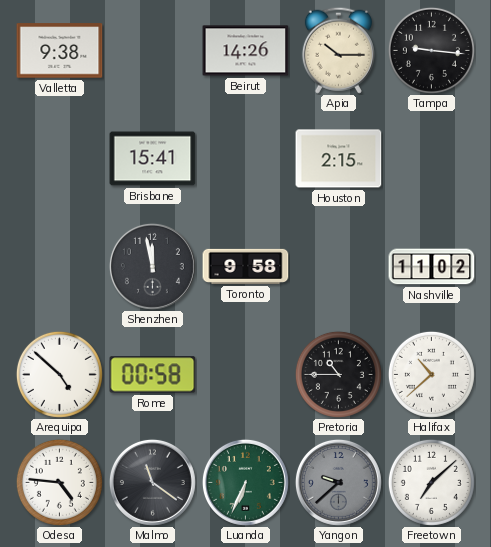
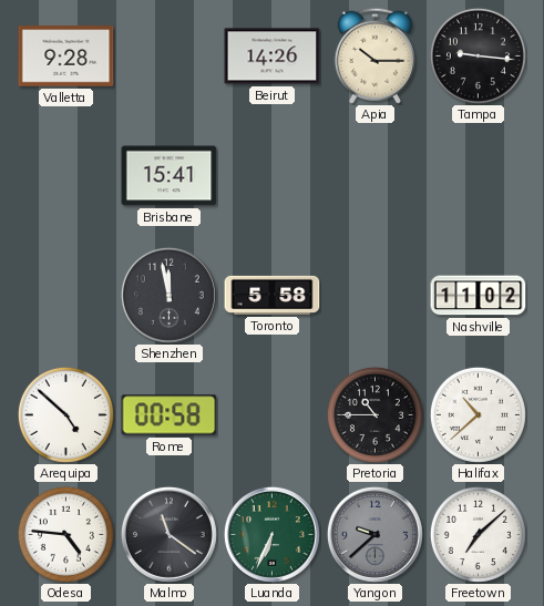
Valletta: 9:38 -> 9:28 (66, 57)
Houston: 2:15 -> none (339, 159)
Toronto: 9:58 -> 5:58 (273, 295)
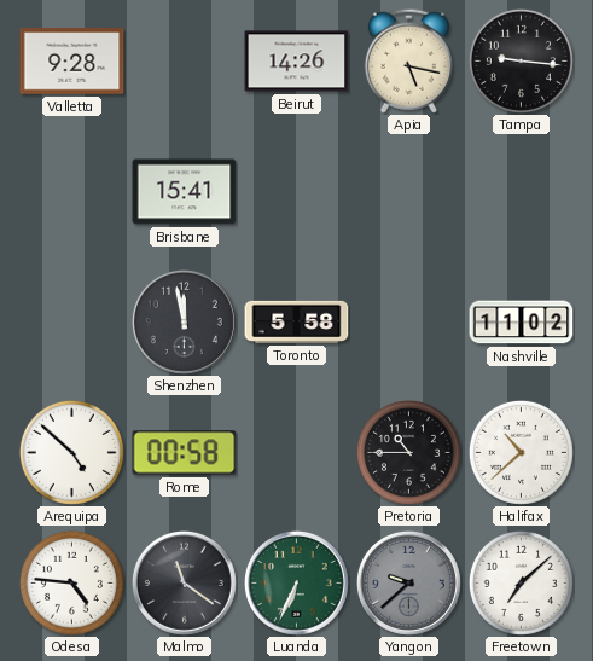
Apia: 10:15 -> 5:17 (408, 60)
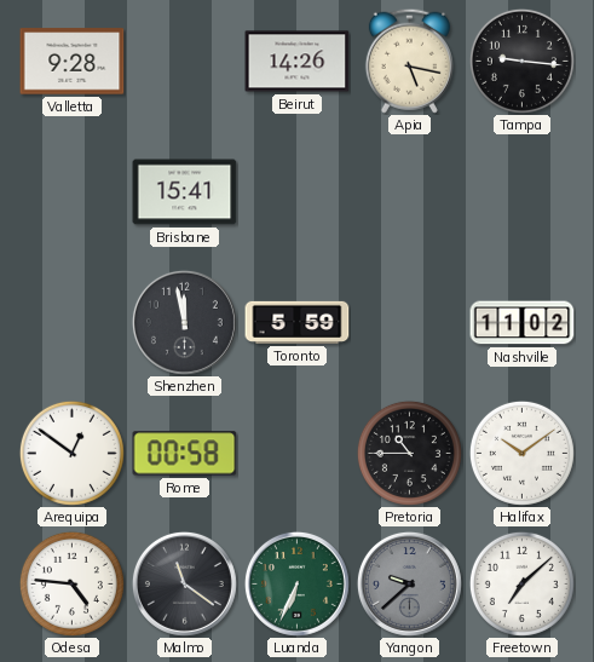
Toronto: 5:58 -> 5:59 (298, 322)
Arequipa: 4:52 -> 12:51 (71, 453)
Halifax: 10:38 -> 10:09 (521, 453)
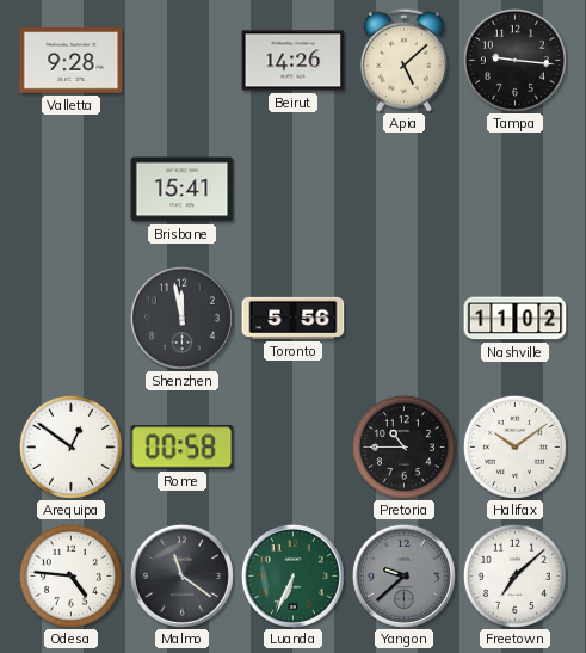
Apia: 5:17 -> 5:08 (403, 60)
Toronto: 5:59 -> 5:56 (294, 318)
